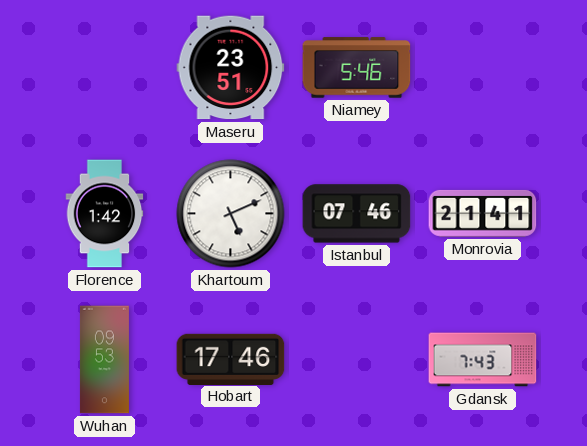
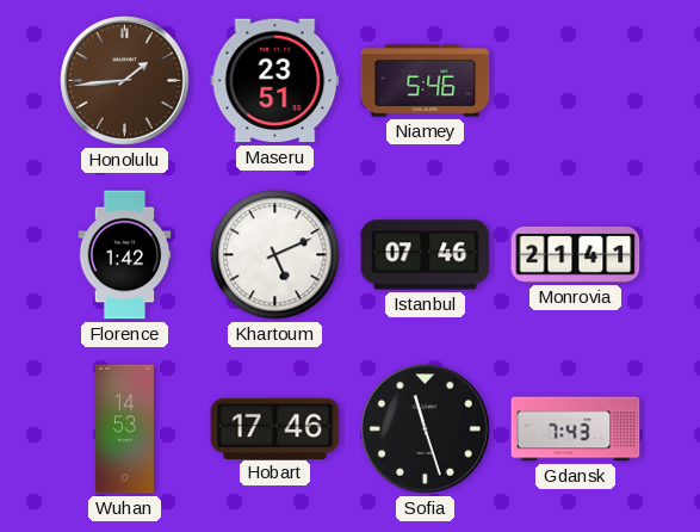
Honolulu: none -> 1:44 (125, 81)
Wuhan: 09:53 -> 14:53 (124, 429)
Sofia: none -> 11:27 (426, 429)
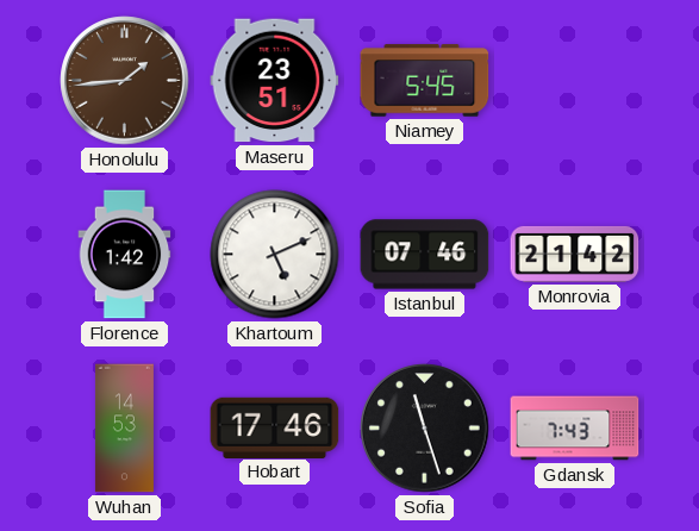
Niamey: 5:46 -> 5:45 (425, 81)
Monrovia: 21:41 -> 21:42 (575, 254)
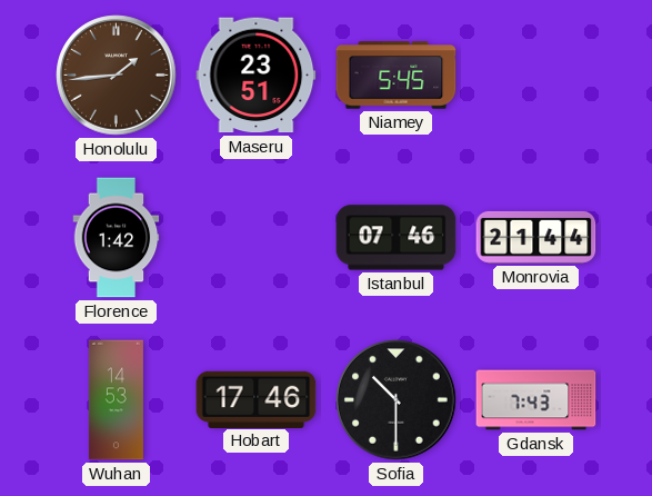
Khartoum: 5:11 -> none (275, 255)
Monrovia: 21:42 -> 21:44 (536, 237)
Sofia: 11:27 -> 10:30 (397, 400)
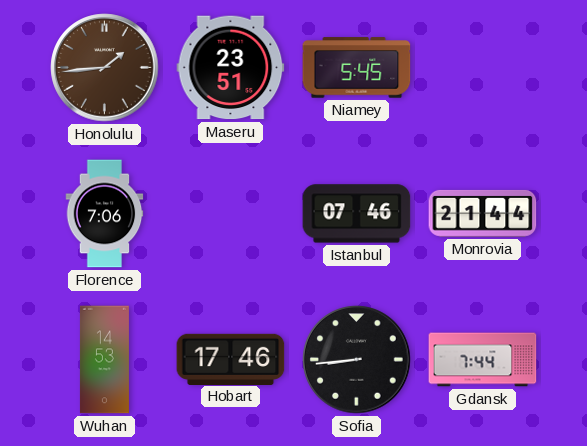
Florence: 1:42 -> 7:06 (105, 214)
Sofia: 10:30 -> 8:44 (357, 360)
Gdansk: 7:43 -> 7:44 (483, 360)
